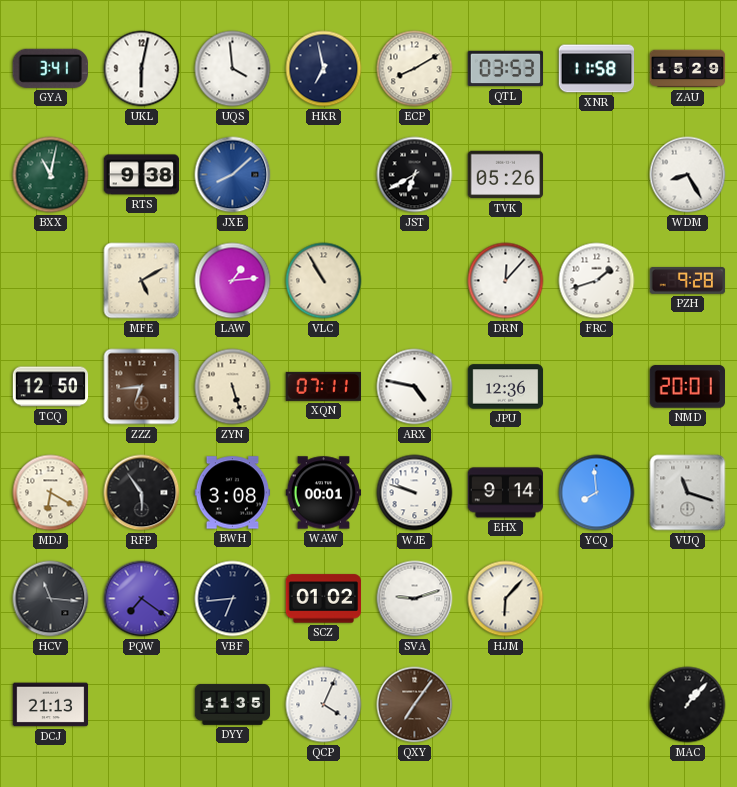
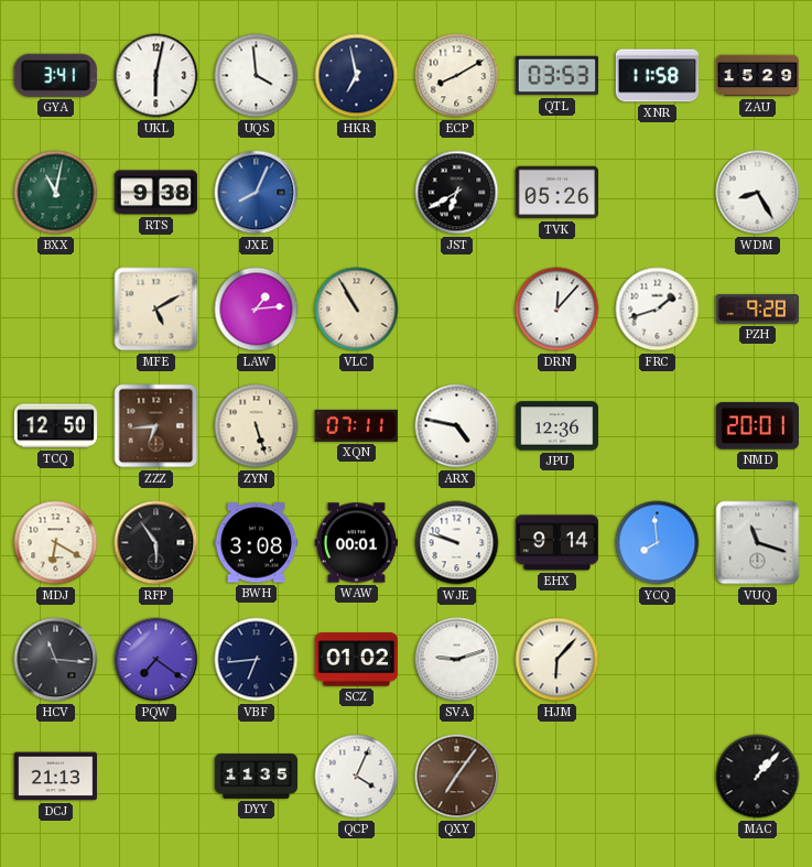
JXE: 8:08 -> 8:04 (257, 193)
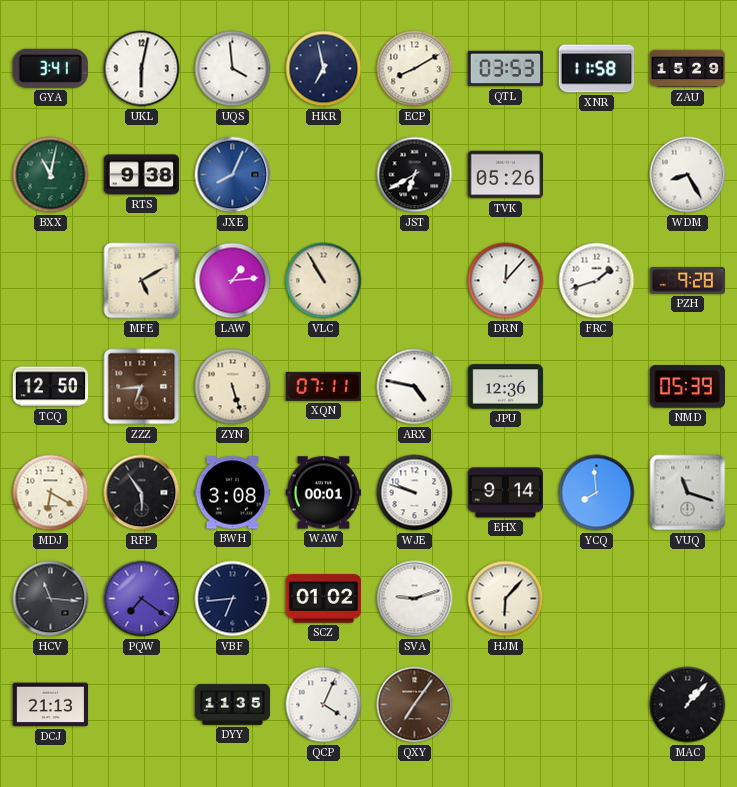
NMD: 20:01 -> 05:39 (687, 387)
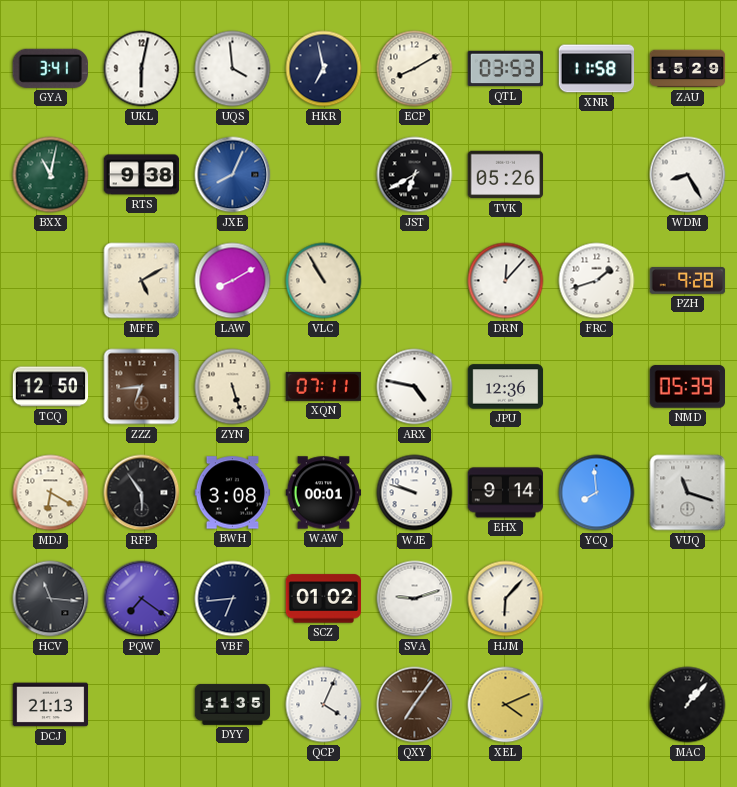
LAW: 1:14 -> 8:10 (233, 281)
XEL: none -> 4:11 (506, 705)
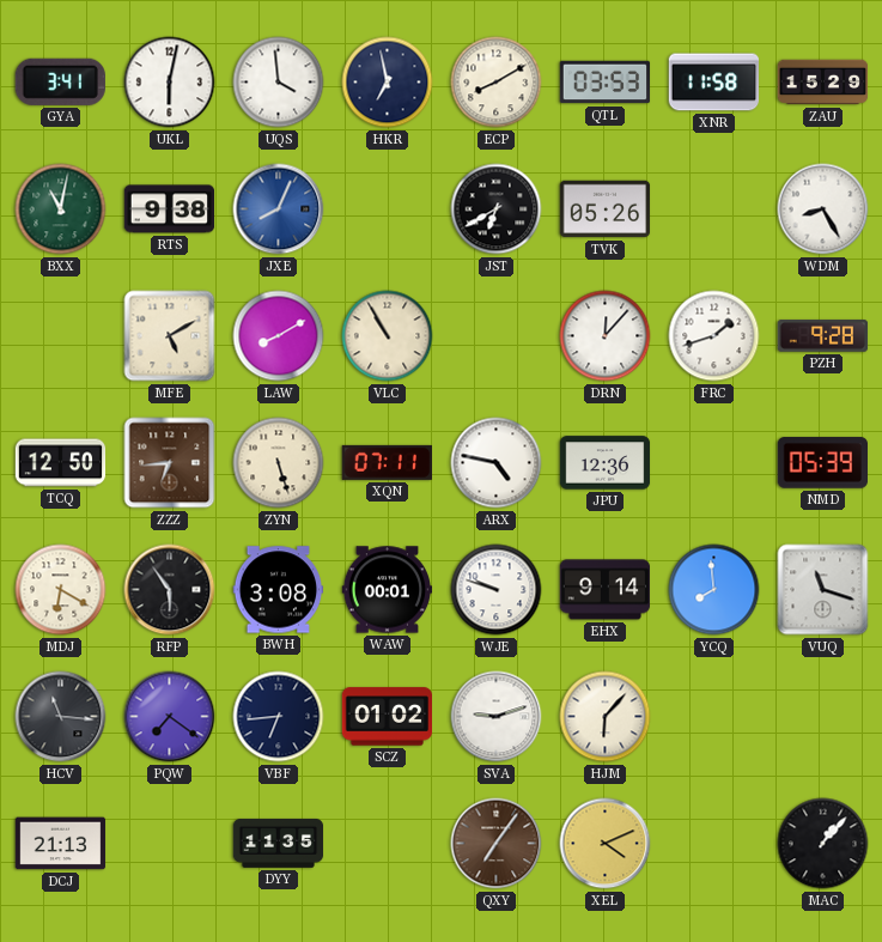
QCP: 4:04 -> none (324, 705)
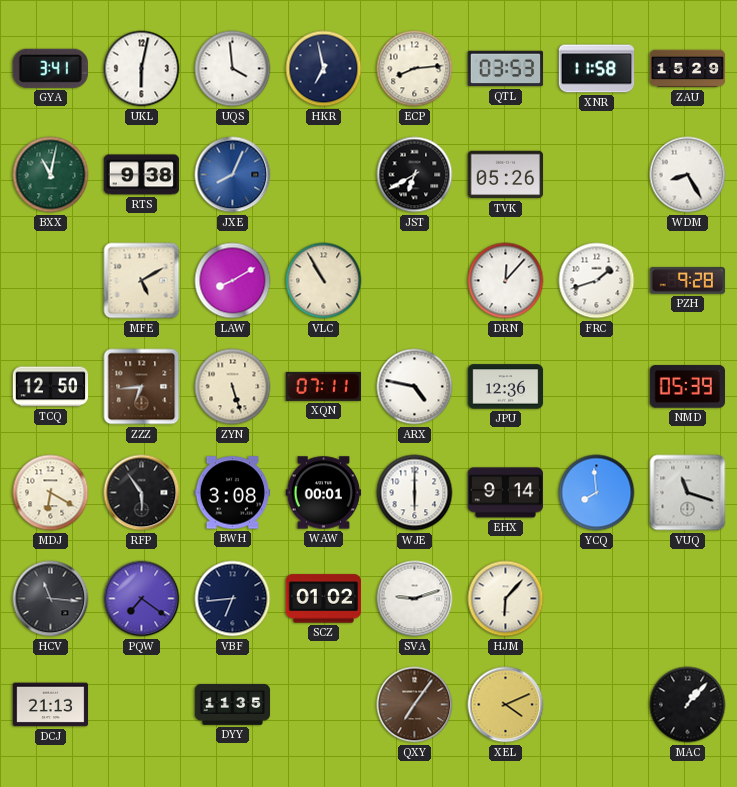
ECP: 8:10 -> 8:14 (415, 69)
WJE: 9:48 -> 6:00 (415, 493)
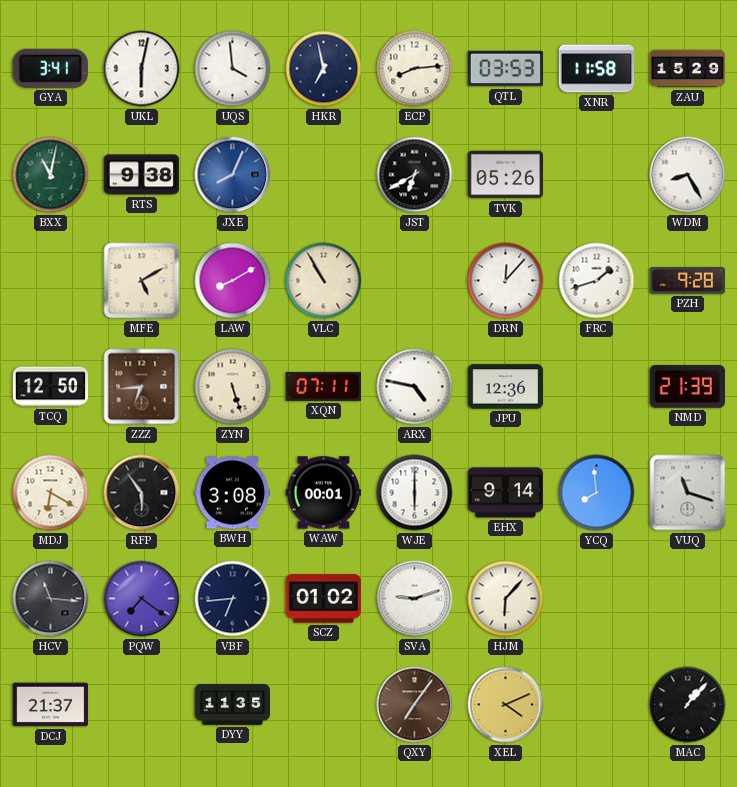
NMD: 05:39 -> 21:39 (687, 387)
DCJ: 21:13 -> 21:37 (51, 705)
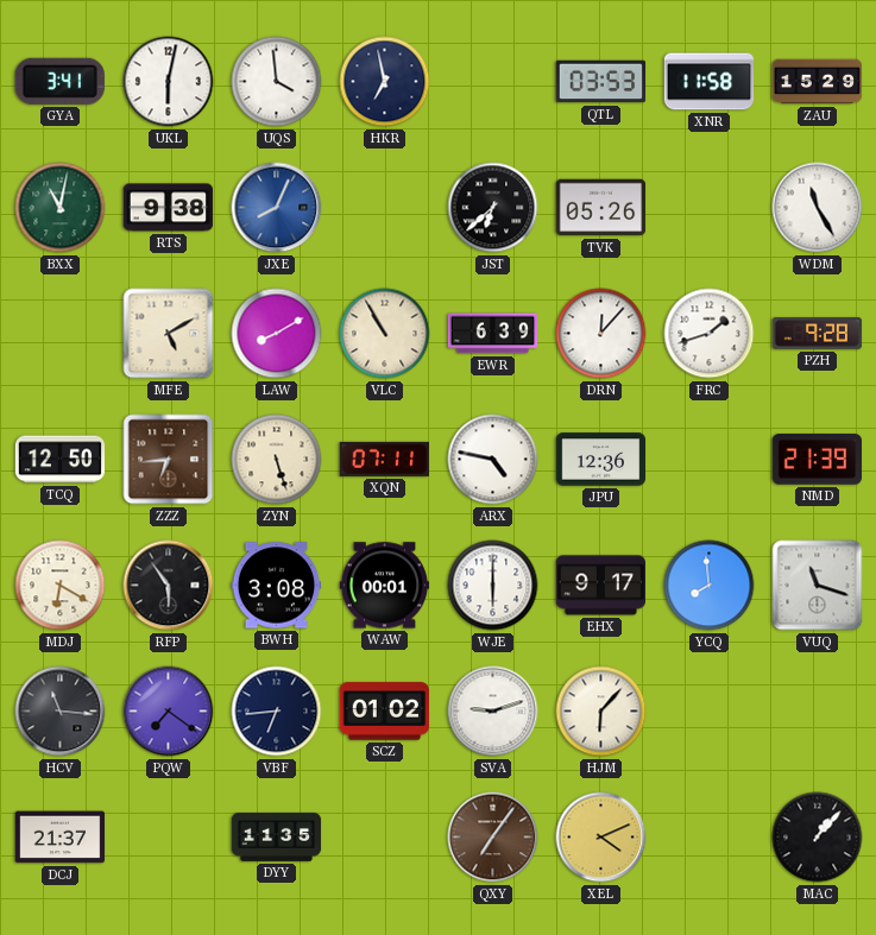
ECP: 8:14 -> none (415, 69)
JST: 6:40 -> 6:38 (493, 208)
WDM: 8:25 -> 11:25 (818, 208)
EWR: none -> 6:39 (493, 334)
EHX: 9:14 -> 9:17 (601, 586)
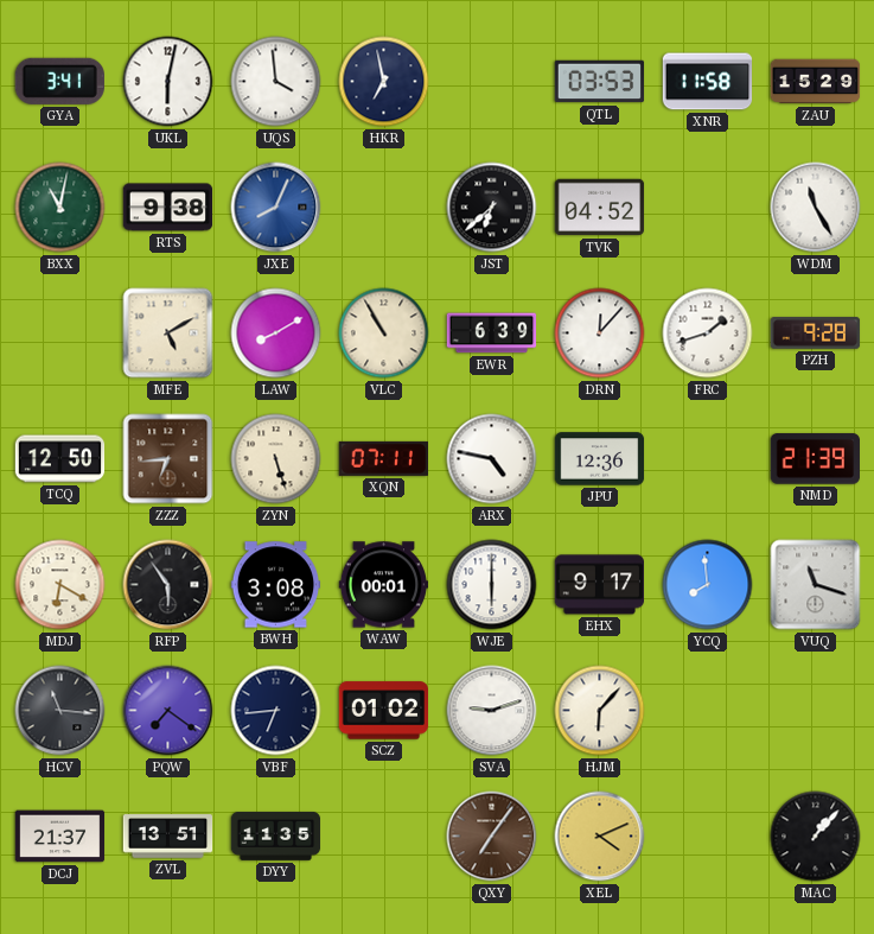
TVK: 05:26 -> 04:52 (600, 208)
ZVL: none -> 13:51 (168, 837)
